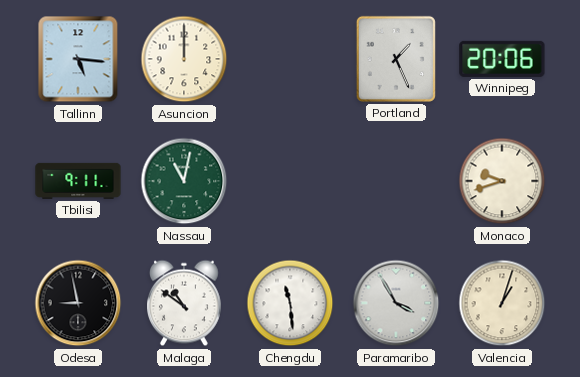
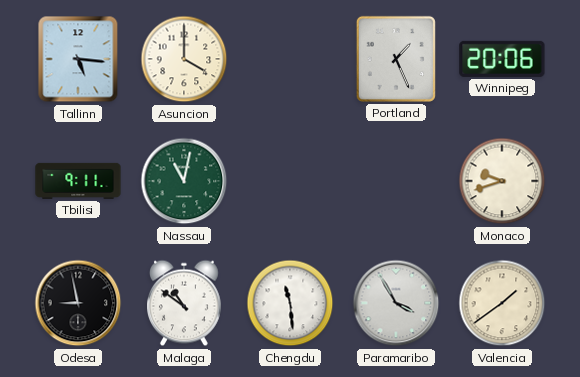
Asuncion: 12:00 -> 4:00 (184, 59)
Valencia: 1:03 -> 1:39 (502, 303)
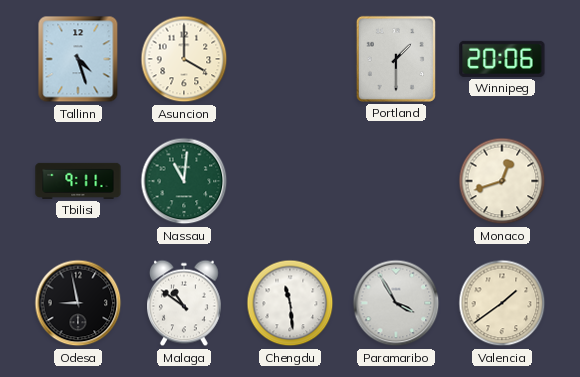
Tallinn: 5:16 -> 4:27 (78, 59)
Portland: 1:26 -> 1:30 (396, 59)
Nassau: 11:02 -> 11:01 (184, 181)
Monaco: 9:42 -> 12:42 (502, 181)
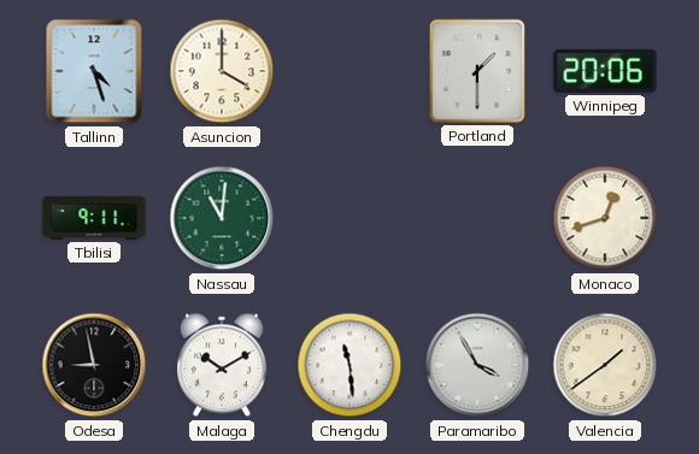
Malaga: 10:51 -> 10:10 (223, 365)
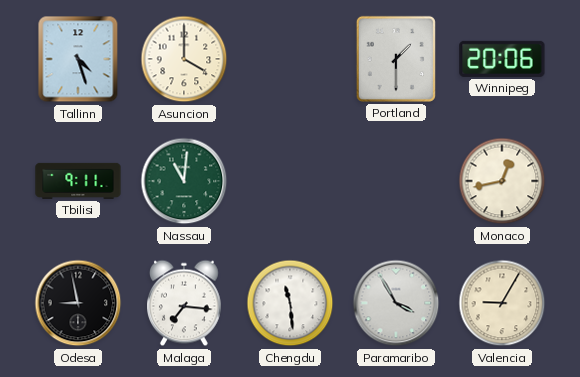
Monaco: 12:42 -> 12:43 (502, 181)
Malaga: 10:10 -> 7:16 (185, 303)
Valencia: 1:39 -> 9:05 (502, 303)
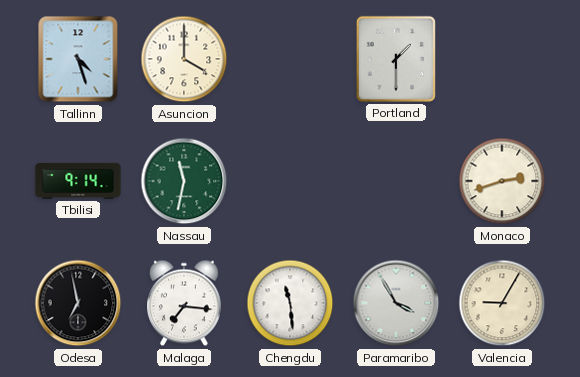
Winnipeg: 20:06 -> none (502, 59)
Tbilisi: 9:11 -> 9:14 (78, 181)
Nassau: 11:01 -> 11:32 (184, 181)
Monaco: 12:43 -> 2:42 (502, 181)
Odesa: 8:58 -> 6:58 (78, 303)
